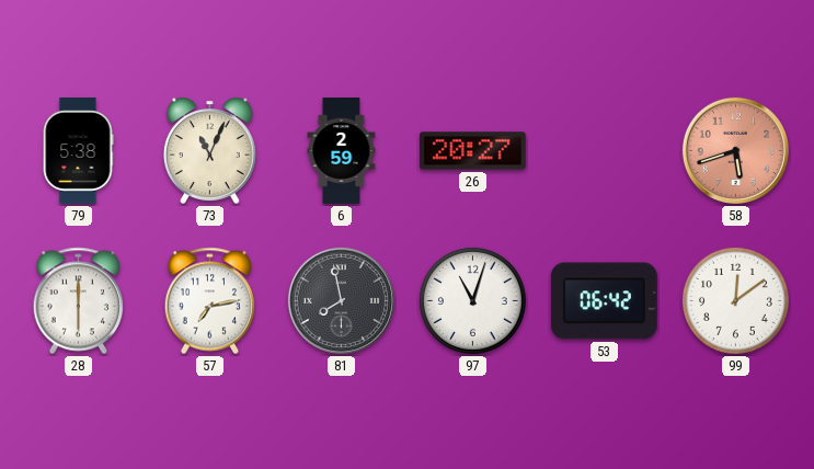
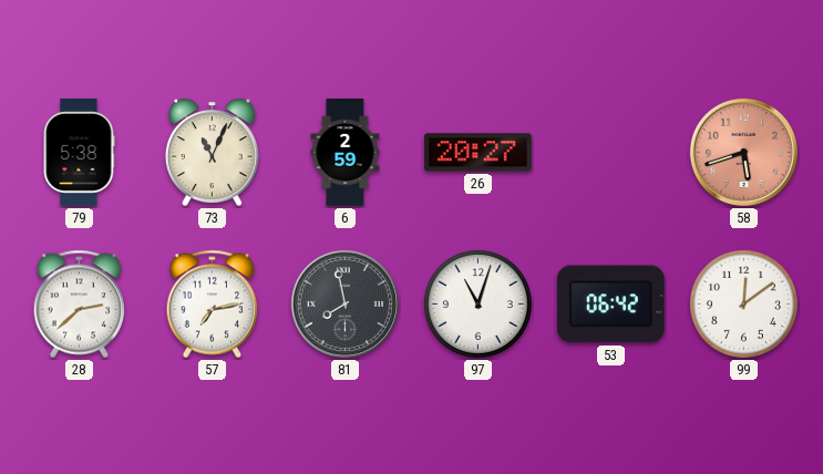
28: 6:00 -> 2:38 (79, 305)
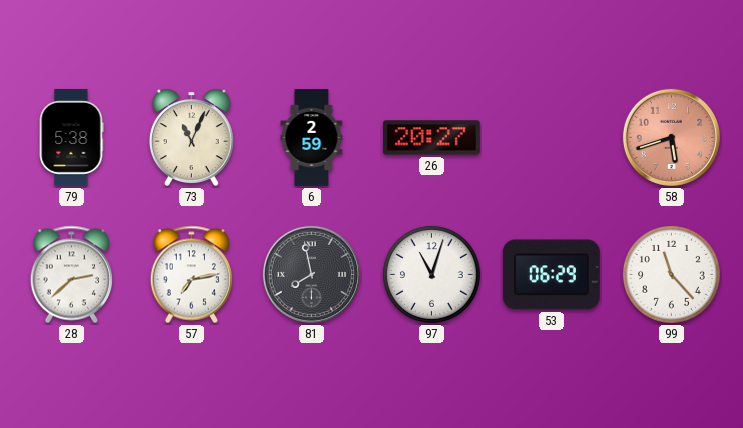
53: 06:42 -> 06:29 (551, 275)
99: 12:09 -> 11:23 (671, 274)
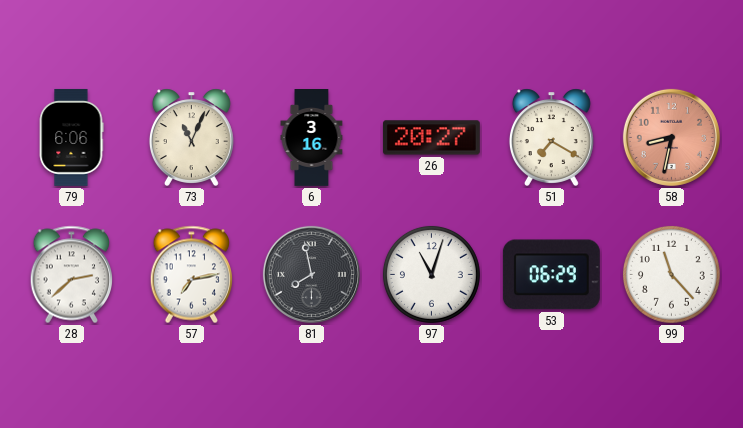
79: 5:38 -> 6:06 (71, 137)
6: 2:59 -> 3:16 (312, 138)
51: none -> 7:20 (551, 137)
58: 5:42 -> 8:32 (671, 137)
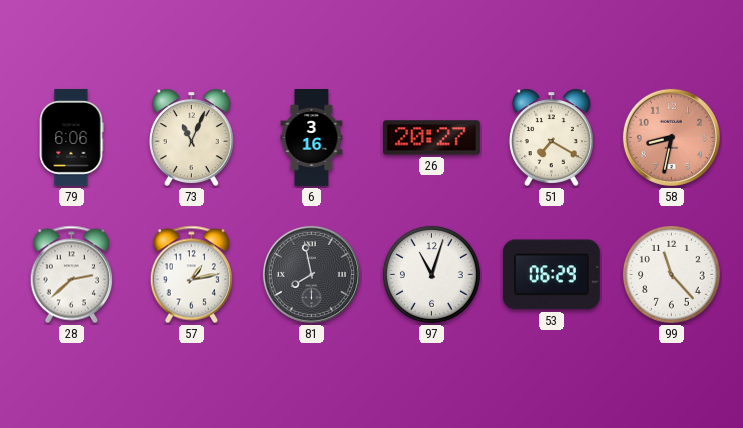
57: 7:13 -> 1:13 (191, 275)
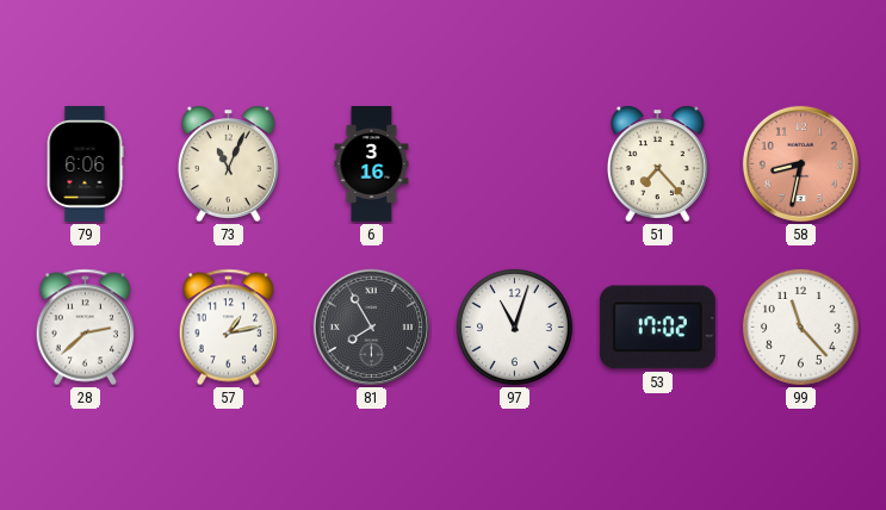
26: 20:27 -> none (431, 138)
51: 7:20 -> 7:23 (657, 163)
81: 7:58 -> 7:55 (371, 326)
53: 06:29 -> 17:02 (657, 328)
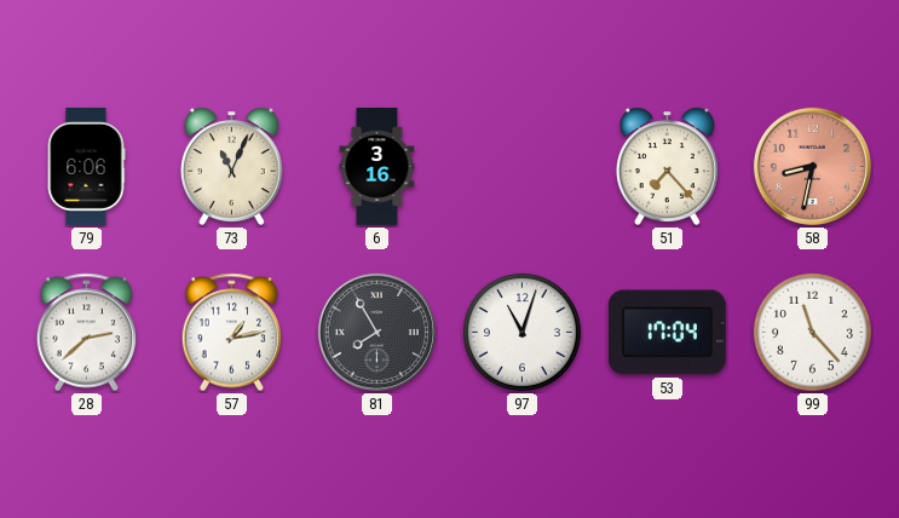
53: 17:02 -> 17:04 (667, 333)
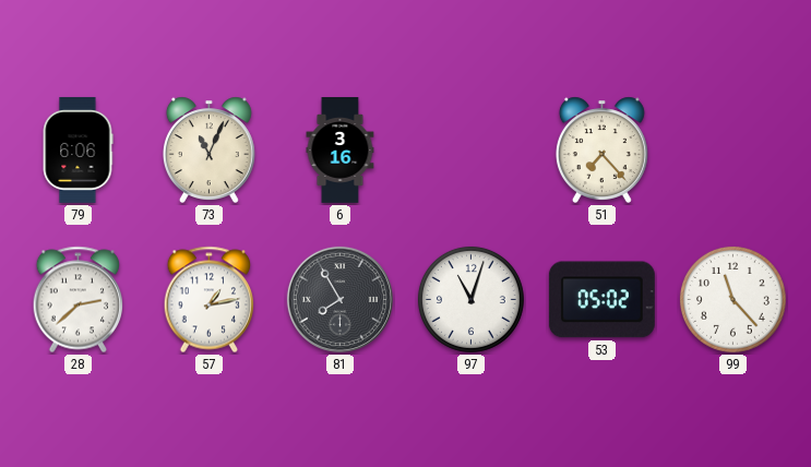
58: 8:32 -> none (812, 166)
53: 17:04 -> 05:02 (601, 300)
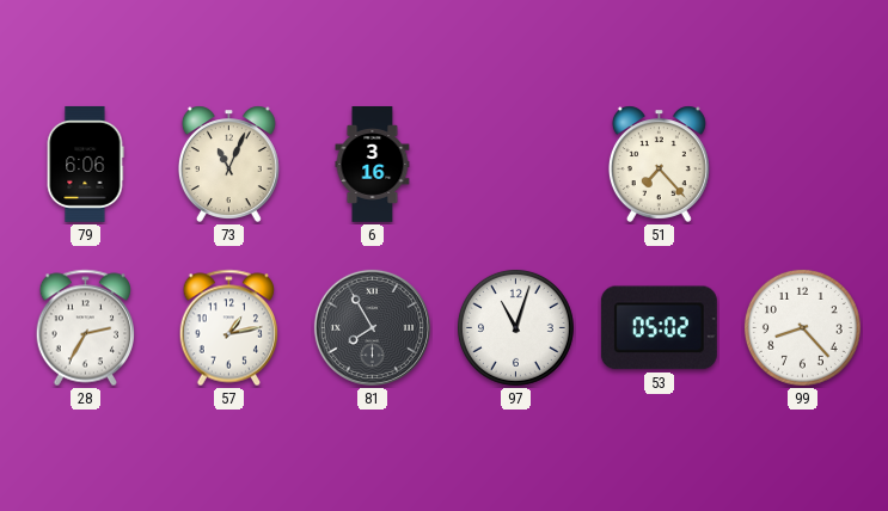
28: 2:38 -> 2:35 (85, 328)
99: 11:23 -> 8:23 (802, 327)
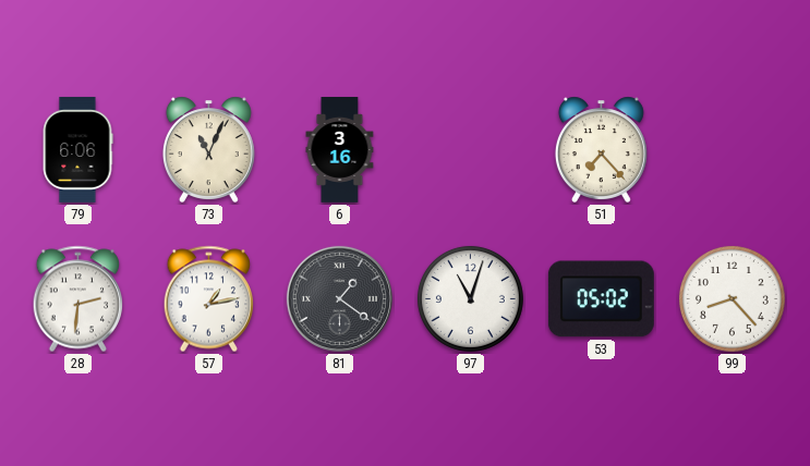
28: 2:35 -> 2:31 (77, 299)
81: 7:55 -> 1:21 (339, 298)
